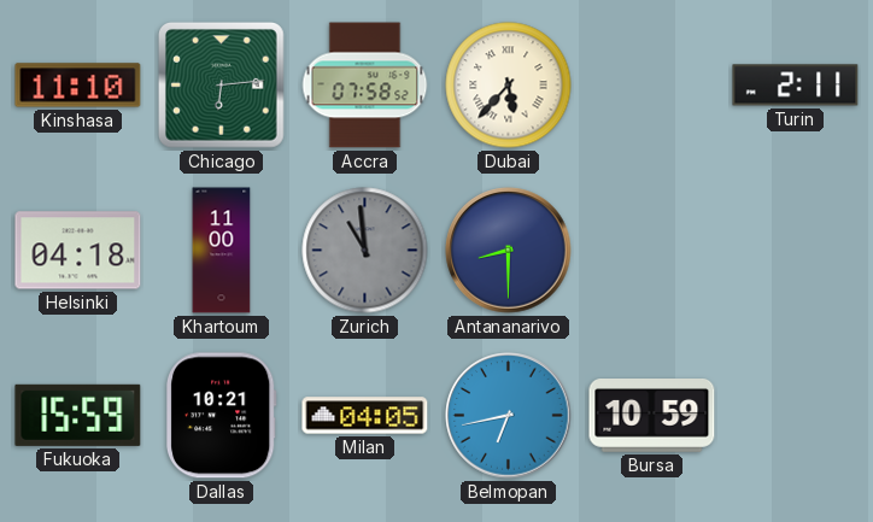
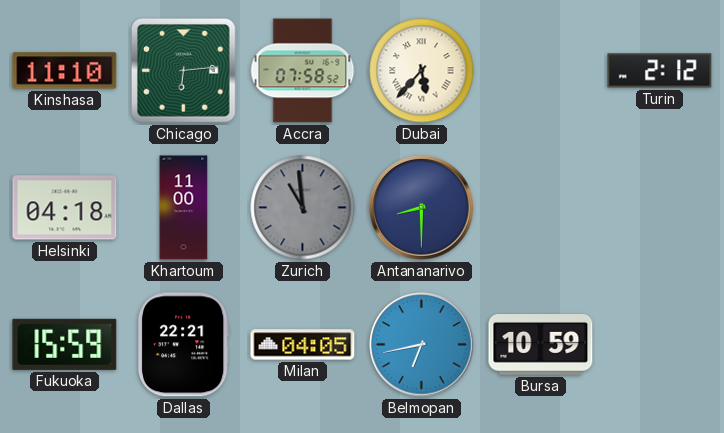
Turin: 2:11 -> 2:12 (660, 71)
Dallas: 10:21 -> 22:21 (183, 345)
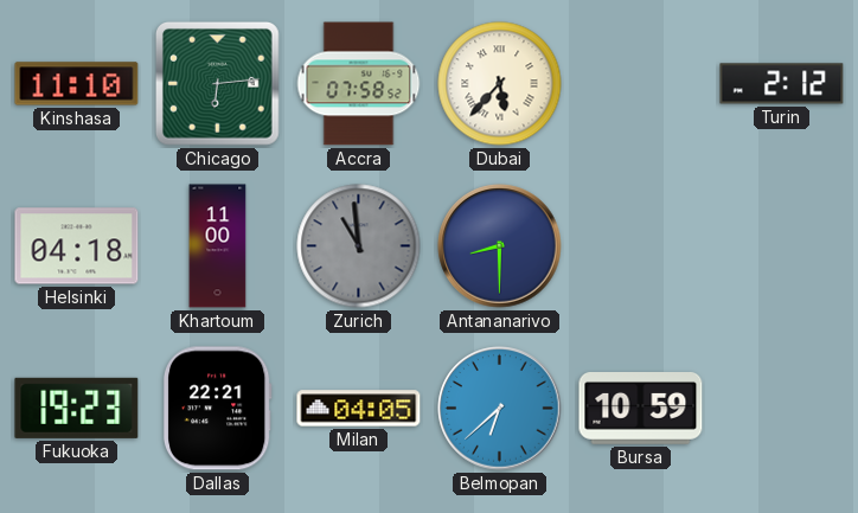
Fukuoka: 15:59 -> 19:23 (77, 408)
Belmopan: 6:43 -> 6:38 (500, 409)
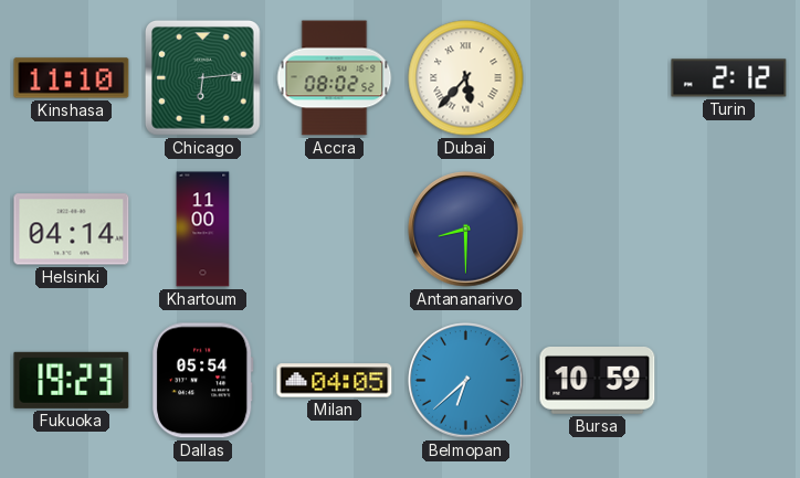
Accra: 07:58 -> 08:02 (335, 78)
Helsinki: 04:18 -> 04:14 (72, 230)
Zurich: 10:59 -> none (359, 246)
Dallas: 22:21 -> 05:54 (202, 381)
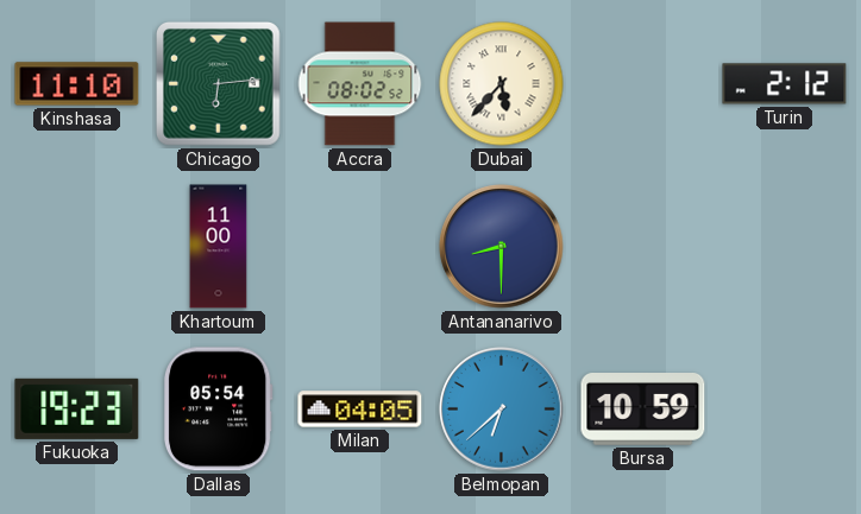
Helsinki: 04:14 -> none (72, 230)
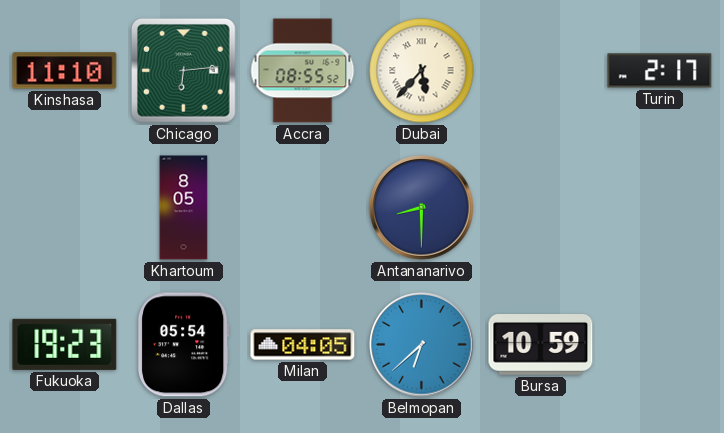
Accra: 08:02 -> 08:55 (303, 71)
Turin: 2:12 -> 2:17 (660, 71)
Khartoum: 11:00 -> 8:05 (184, 208)
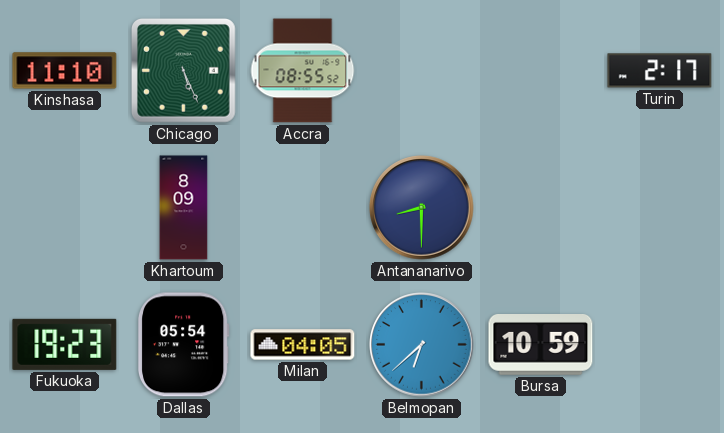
Chicago: 6:14 -> 5:26 (184, 71)
Dubai: 5:37 -> none (422, 71)
Khartoum: 8:05 -> 8:09 (184, 208)
